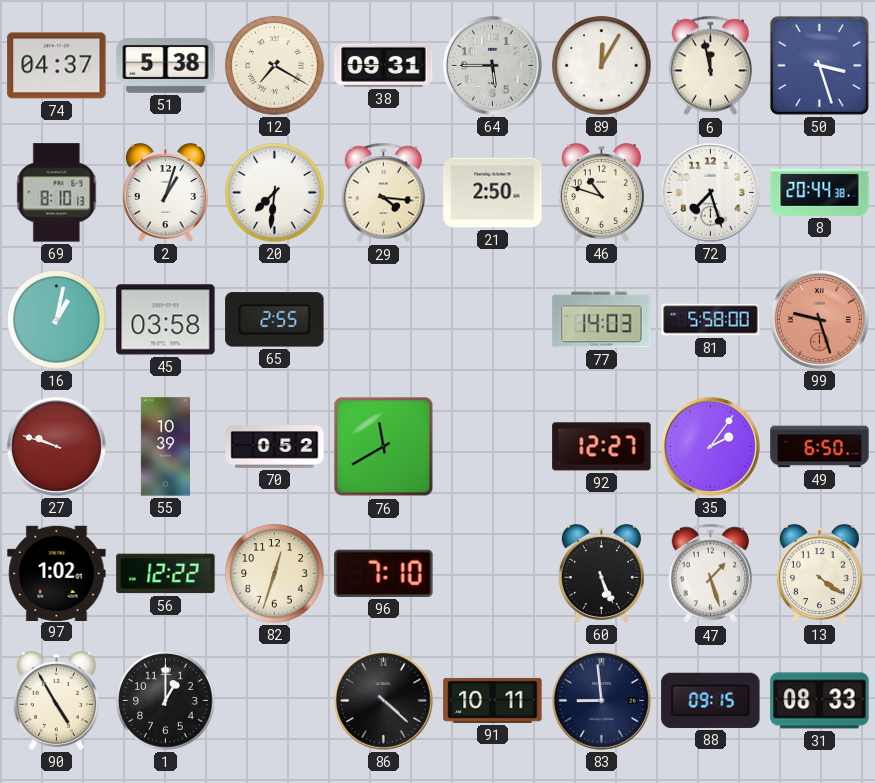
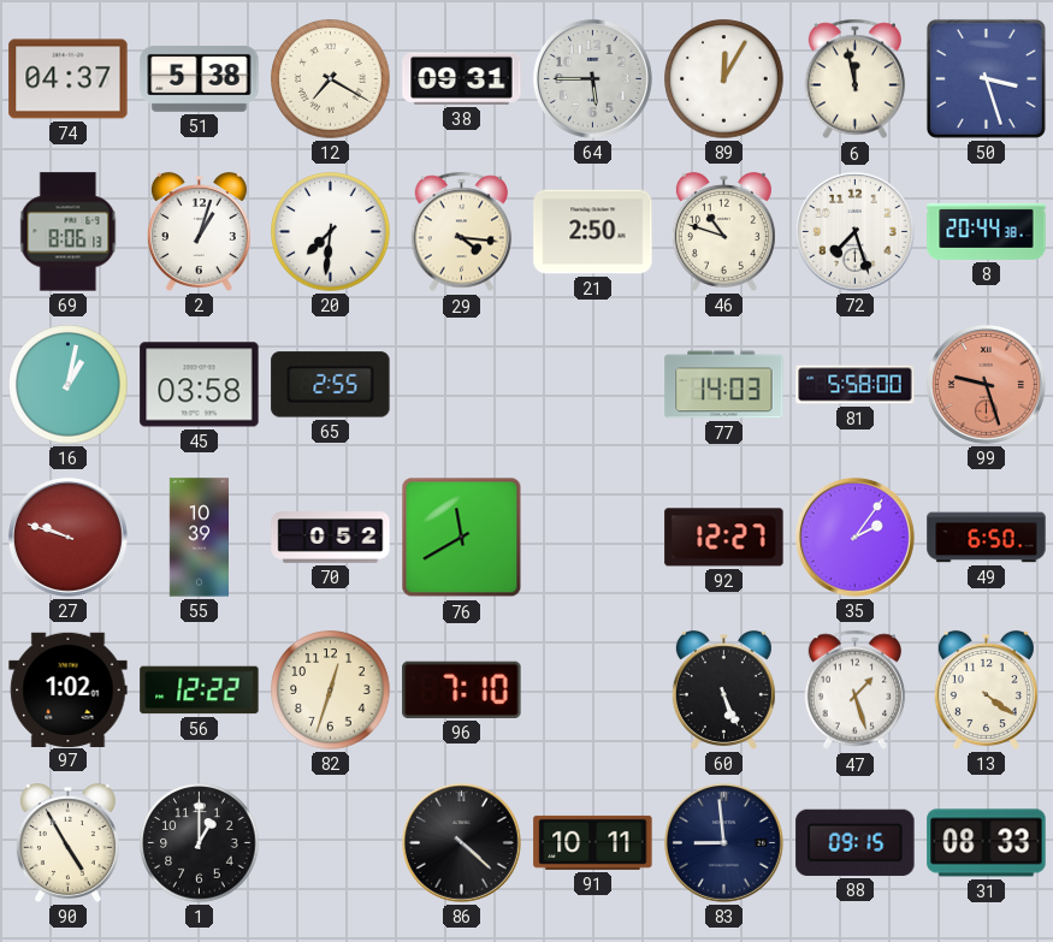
69: 8:10 -> 8:06 (69, 232)
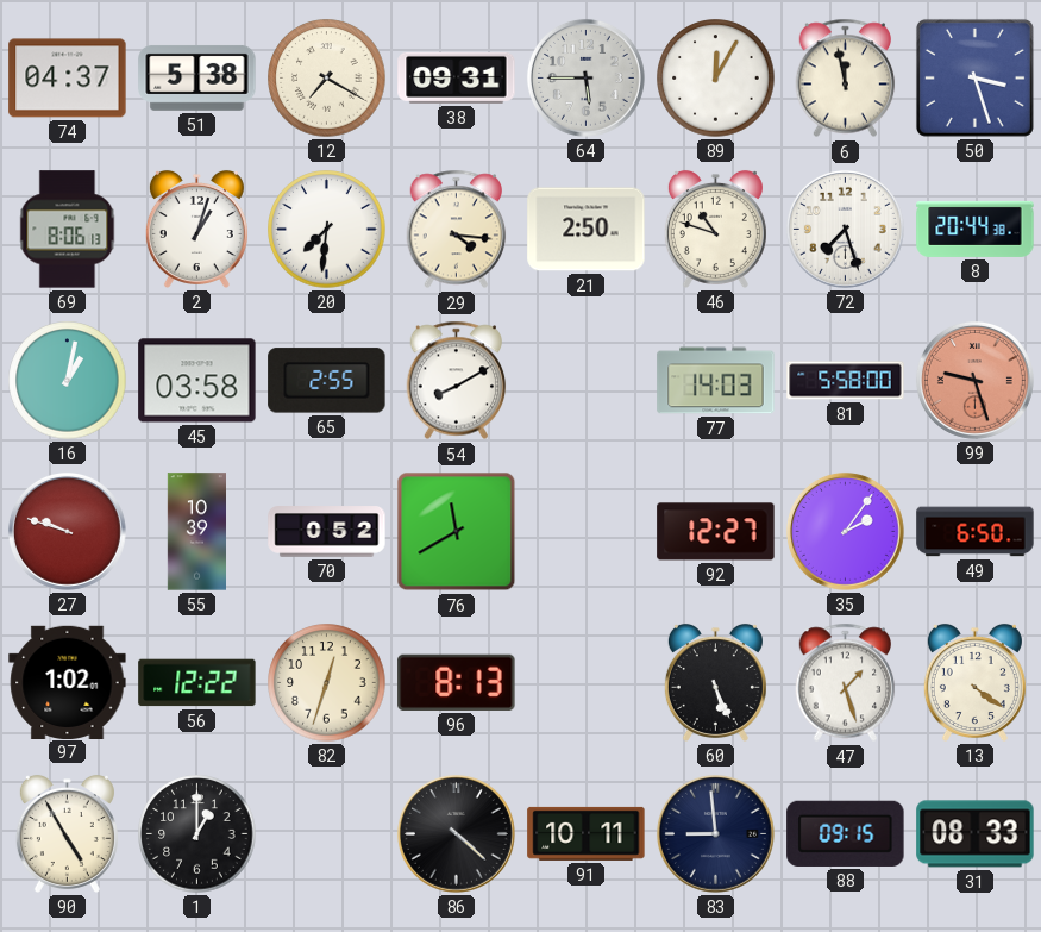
54: none -> 8:10 (457, 381)
96: 7:10 -> 8:13 (457, 682)
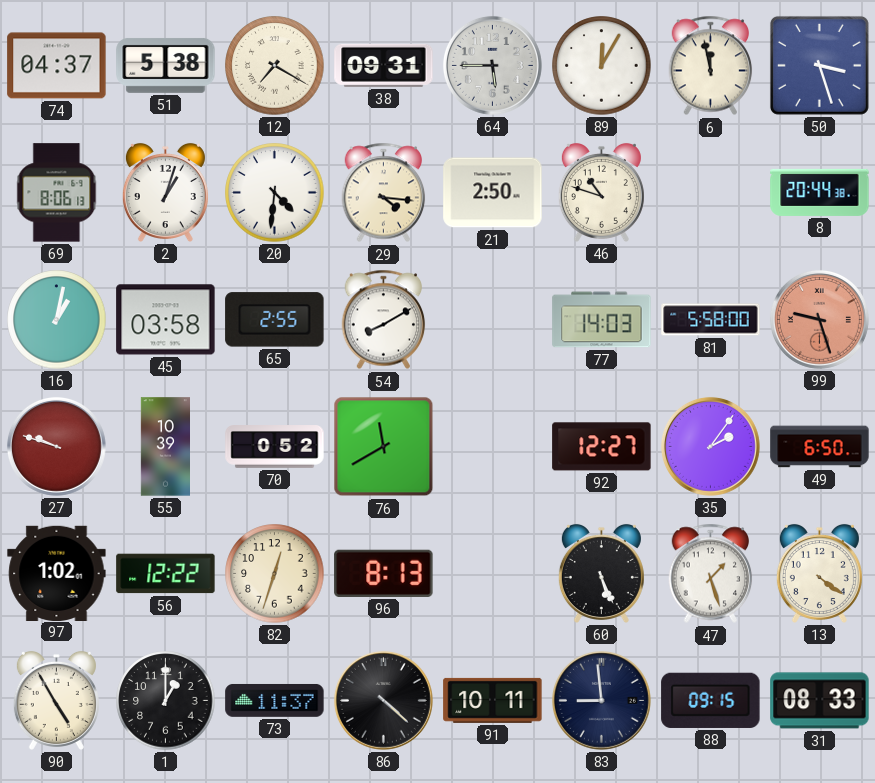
20: 7:31 -> 4:31 (275, 193)
72: 7:27 -> none (845, 229)
73: none -> 11:37 (275, 700)
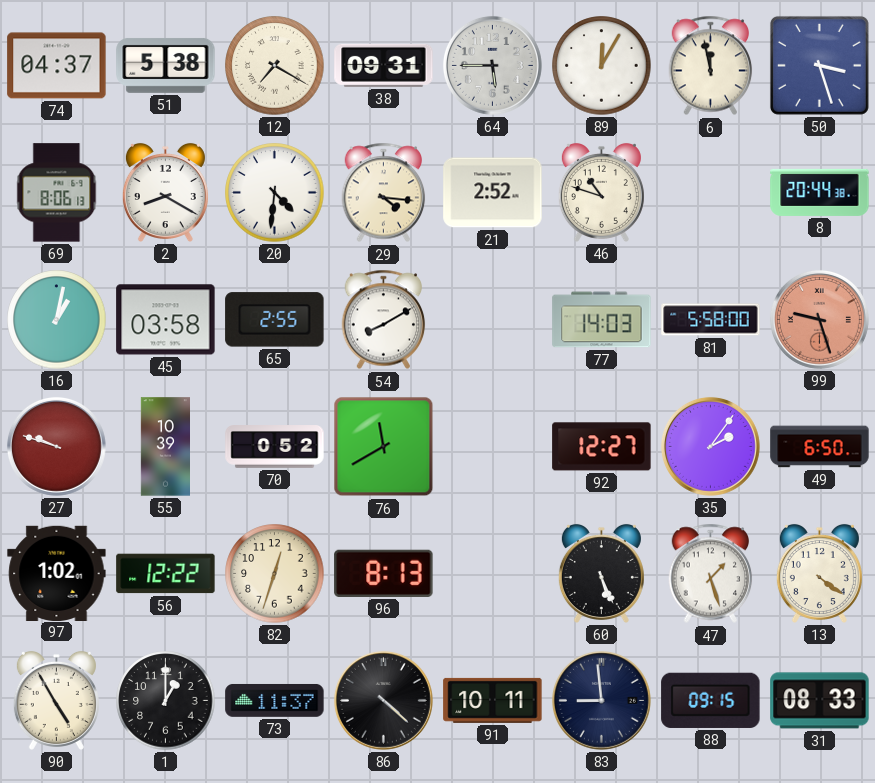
2: 1:03 -> 8:20 (165, 192)
21: 2:50 -> 2:52 (493, 193)
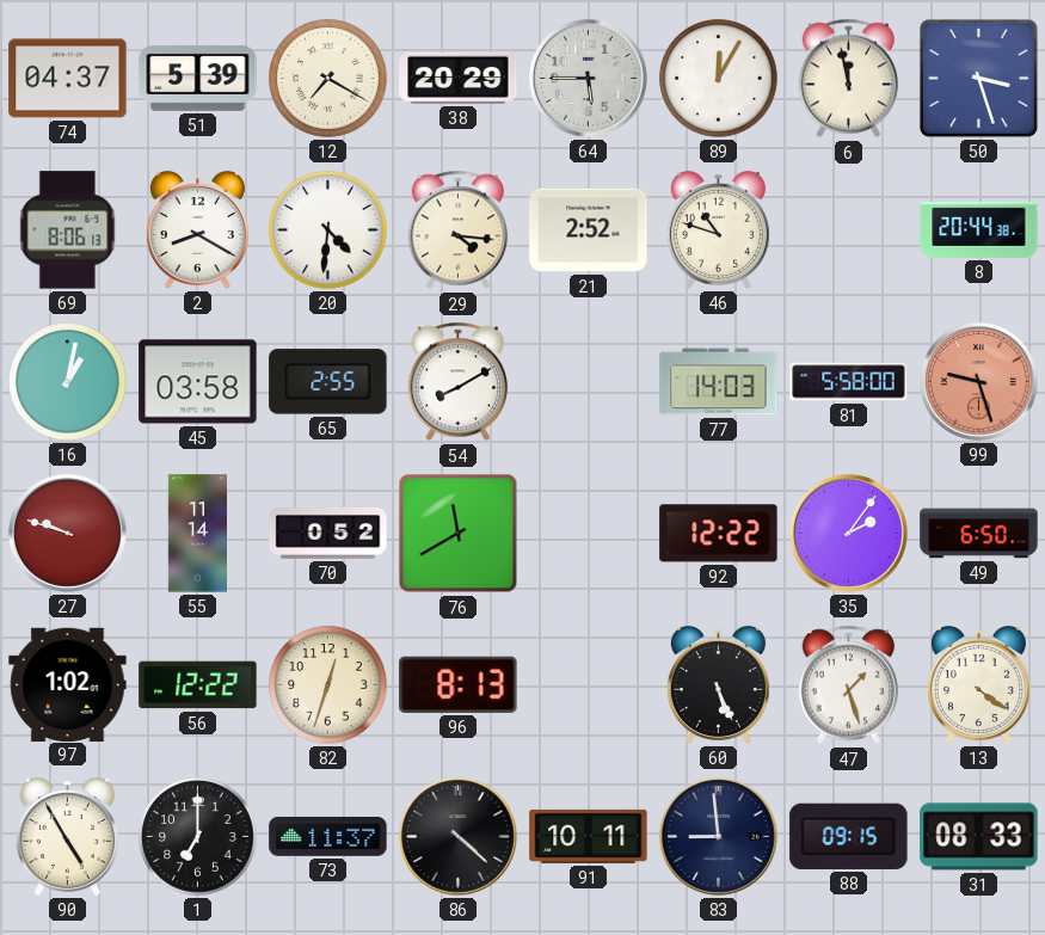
51: 5:38 -> 5:39 (198, 78)
38: 09:31 -> 20:29 (459, 78)
55: 10:39 -> 11:14 (197, 534)
92: 12:27 -> 12:22 (719, 534)
1: 1:00 -> 7:00 (198, 837)
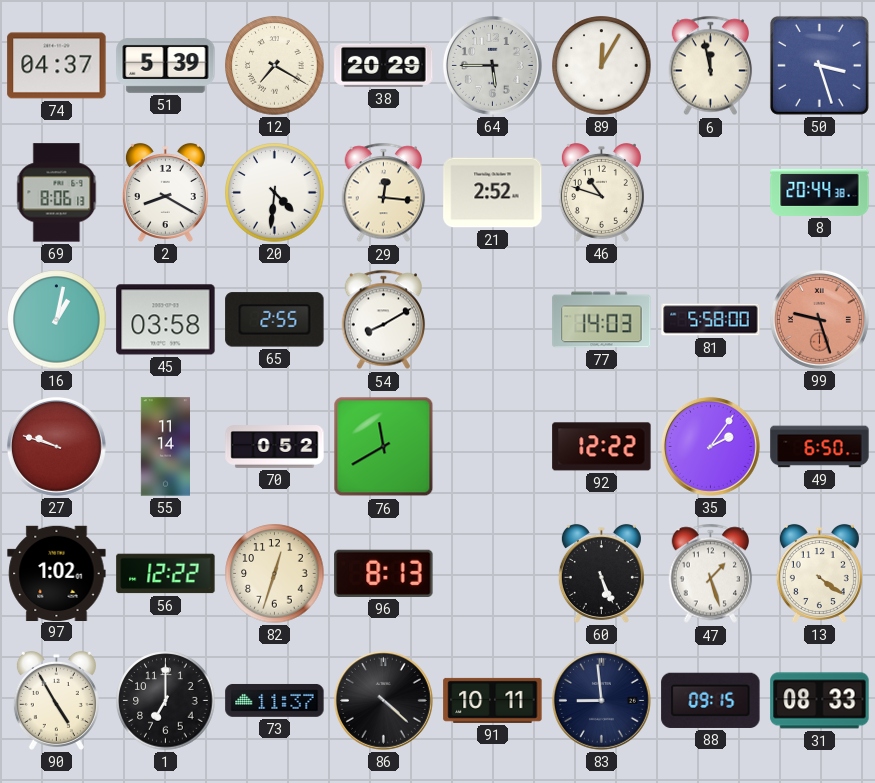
29: 4:16 -> 12:16 (384, 193)
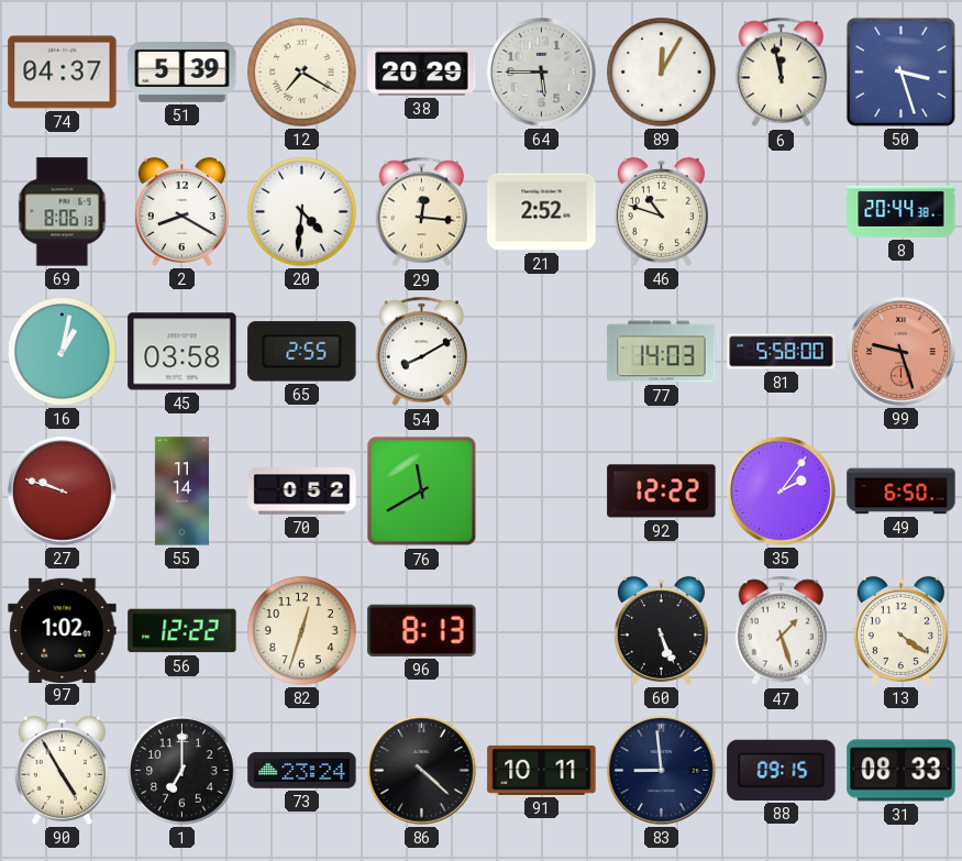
73: 11:37 -> 23:24 (302, 770)
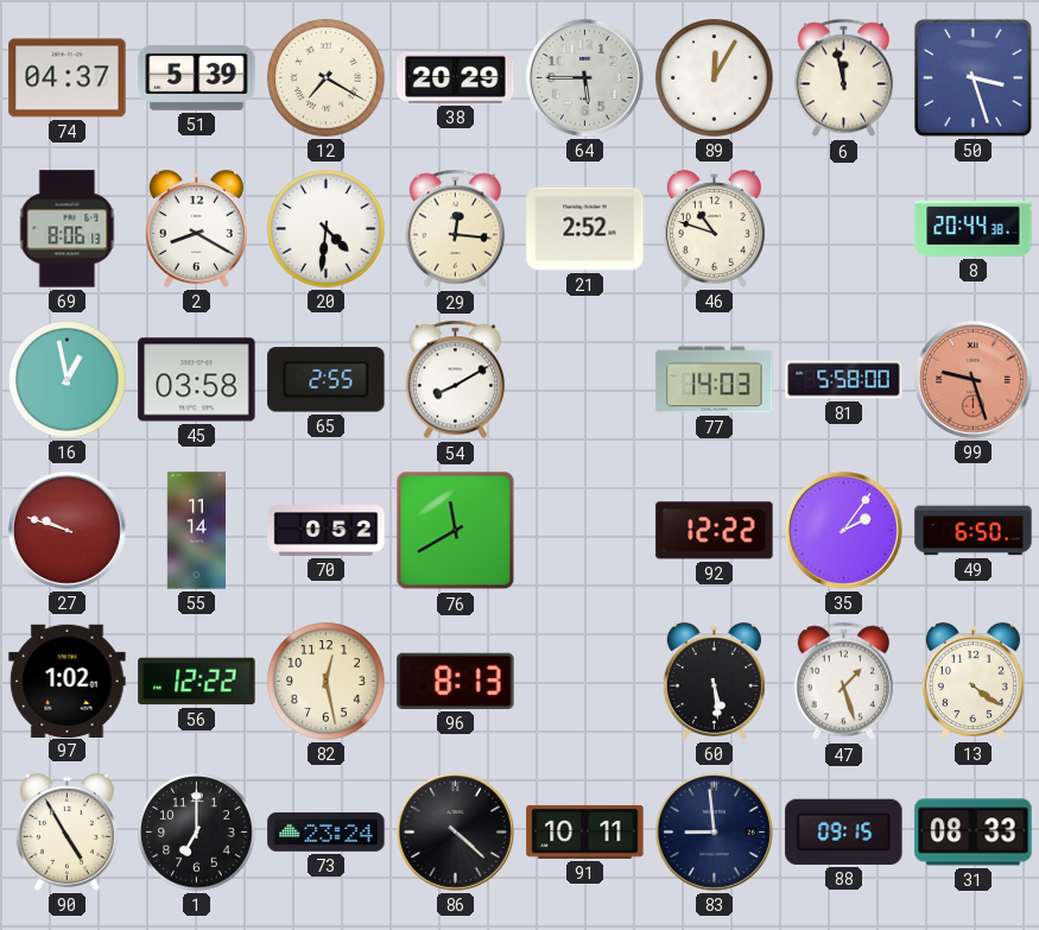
16: 1:02 -> 12:58 (68, 380)
82: 12:33 -> 12:28 (327, 682)
60: 5:26 -> 5:29 (714, 681)
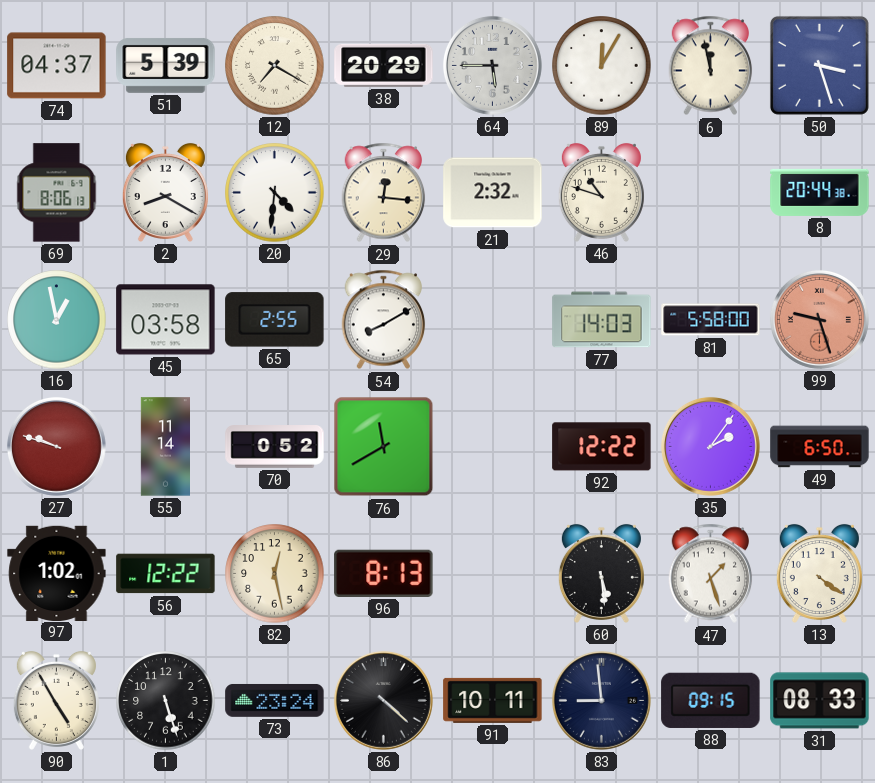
21: 2:52 -> 2:32 (493, 193)
1: 7:00 -> 5:27 (166, 701)
